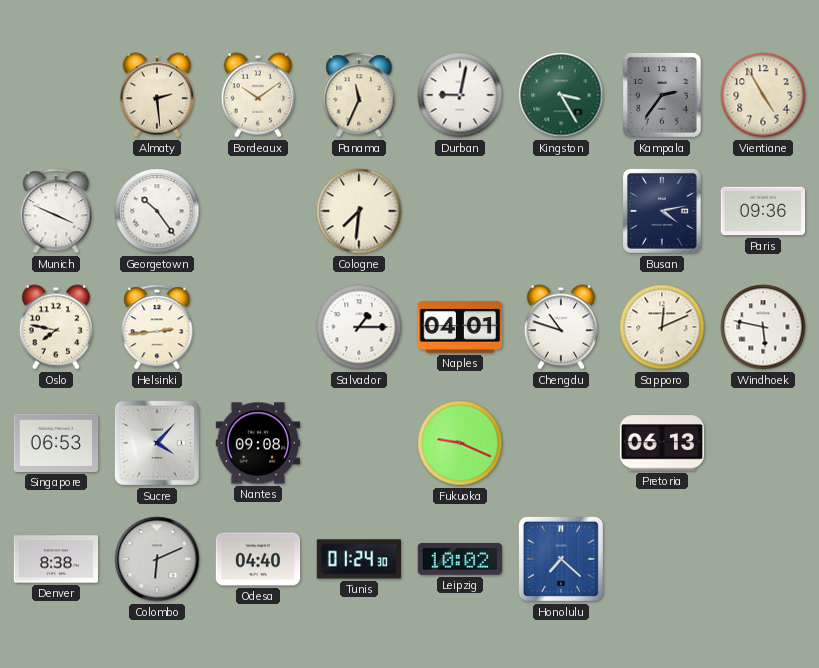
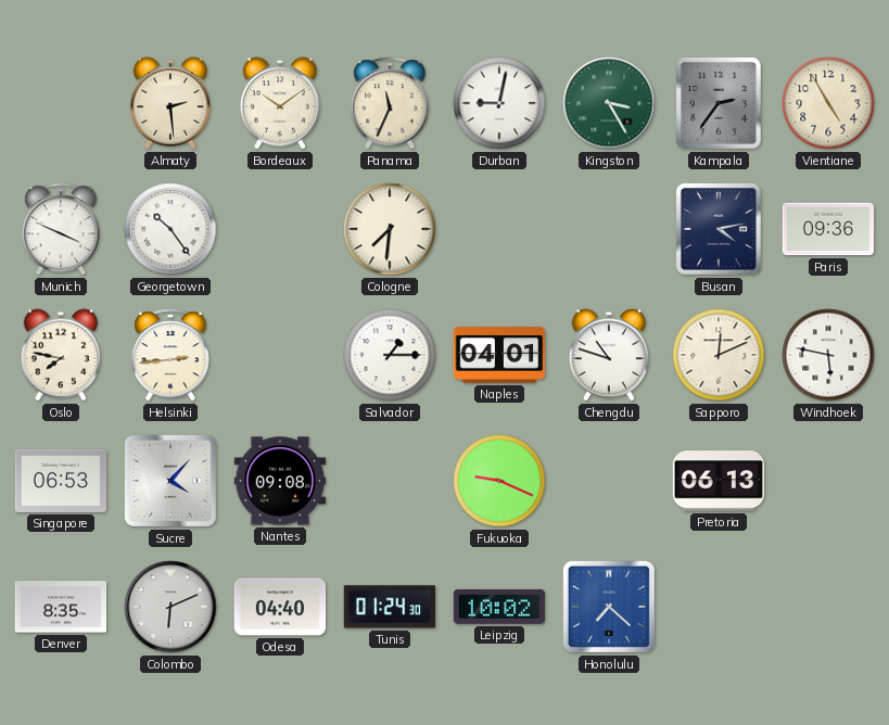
Denver: 8:38 -> 8:35 (61, 607)
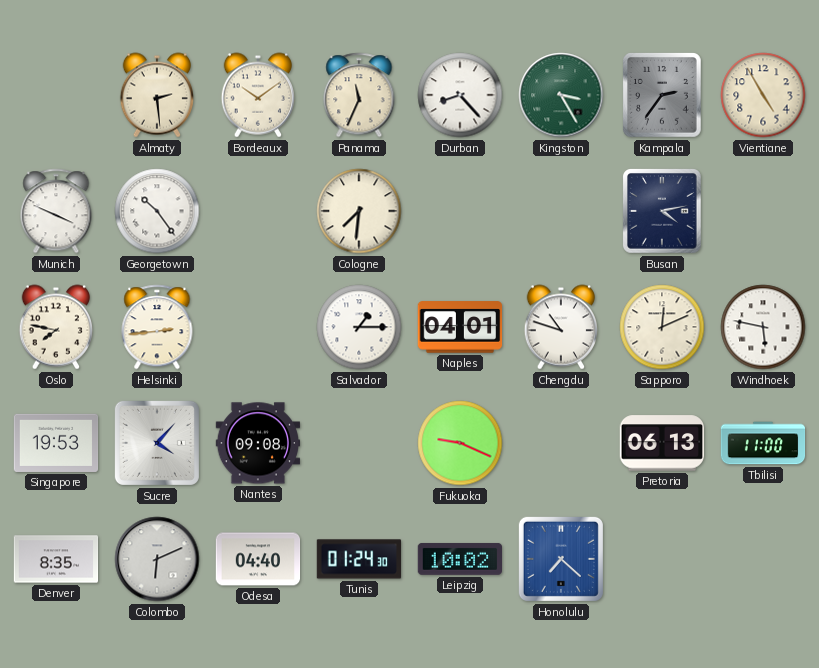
Durban: 9:02 -> 8:23 (460, 95)
Paris: 09:36 -> none (828, 229)
Singapore: 06:53 -> 19:53 (56, 443)
Tbilisi: none -> 11:00 (763, 443)
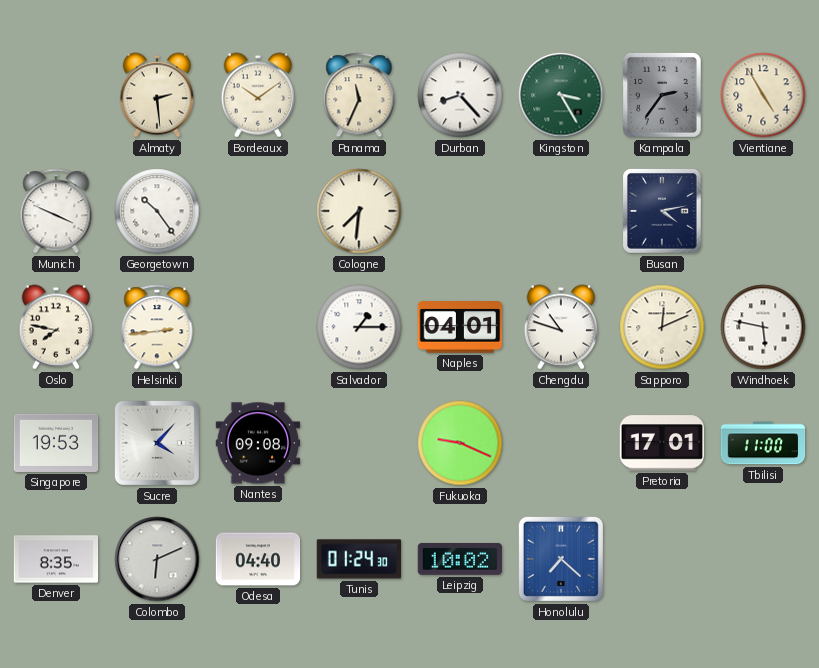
Pretoria: 06:13 -> 17:01 (662, 443)
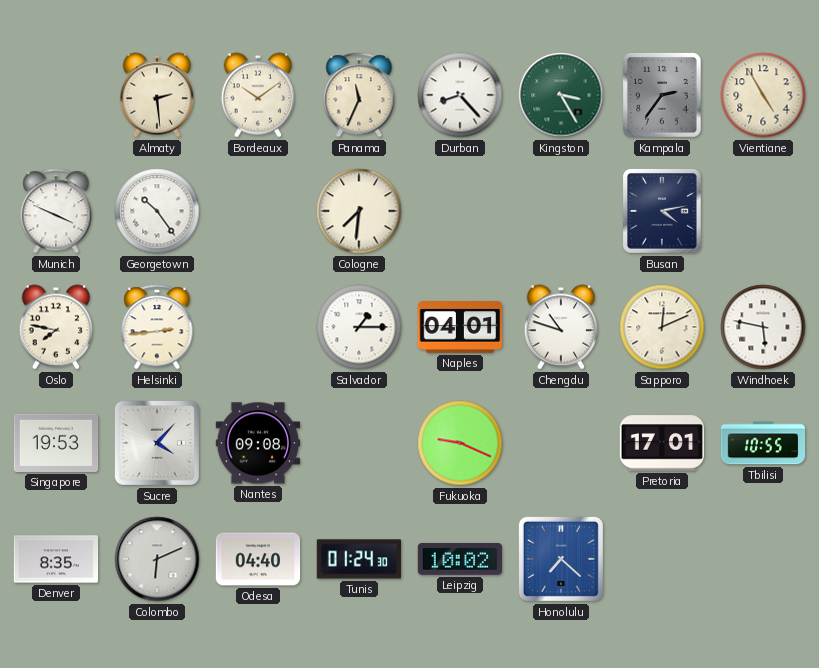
Tbilisi: 11:00 -> 10:55 (763, 443)
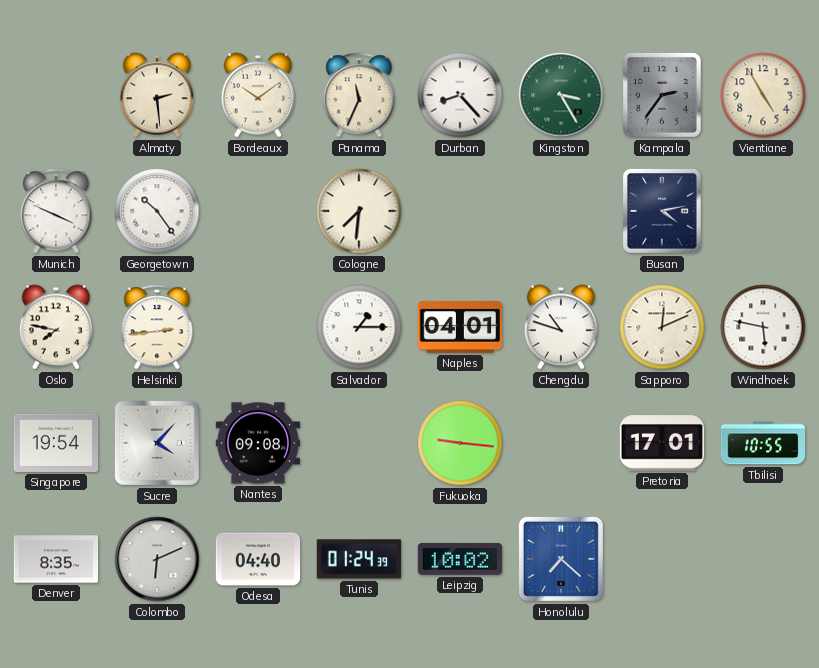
Singapore: 19:53 -> 19:54 (56, 443)
Fukuoka: 9:19 -> 9:16 (460, 443)
Tunis: 01:24:30 -> 01:24:39 (359, 559)
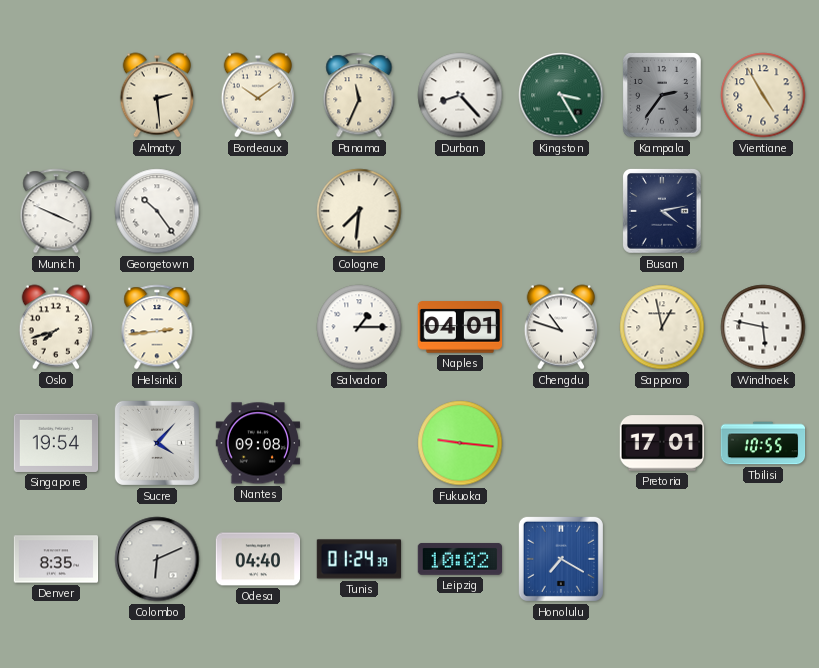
Oslo: 7:47 -> 7:42 (55, 327)
Sapporo: 12:11 -> 12:58 (662, 327)
Honolulu: 7:22 -> 7:20 (561, 559)
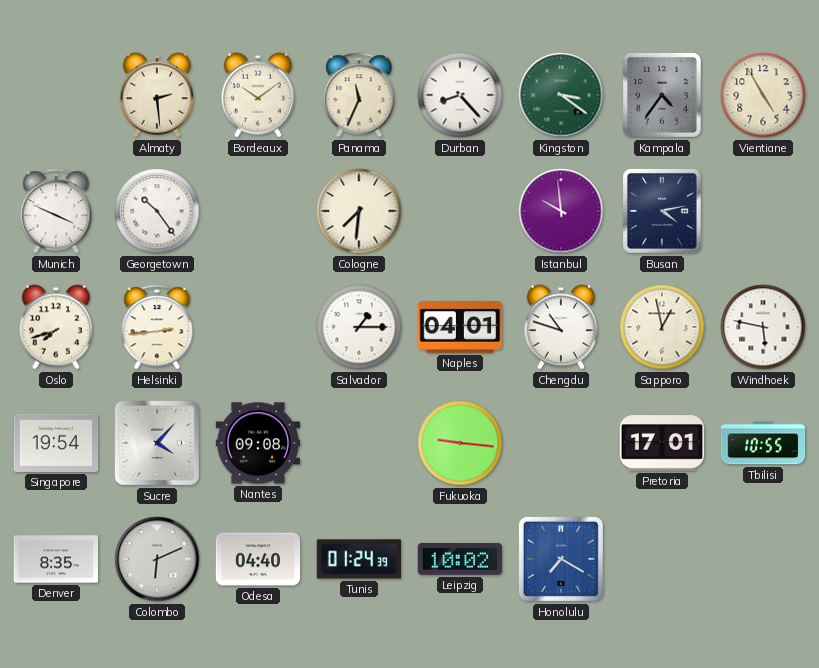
Kingston: 3:25 -> 3:21 (561, 95)
Kampala: 2:36 -> 4:36 (663, 96)
Istanbul: none -> 9:59 (561, 211)
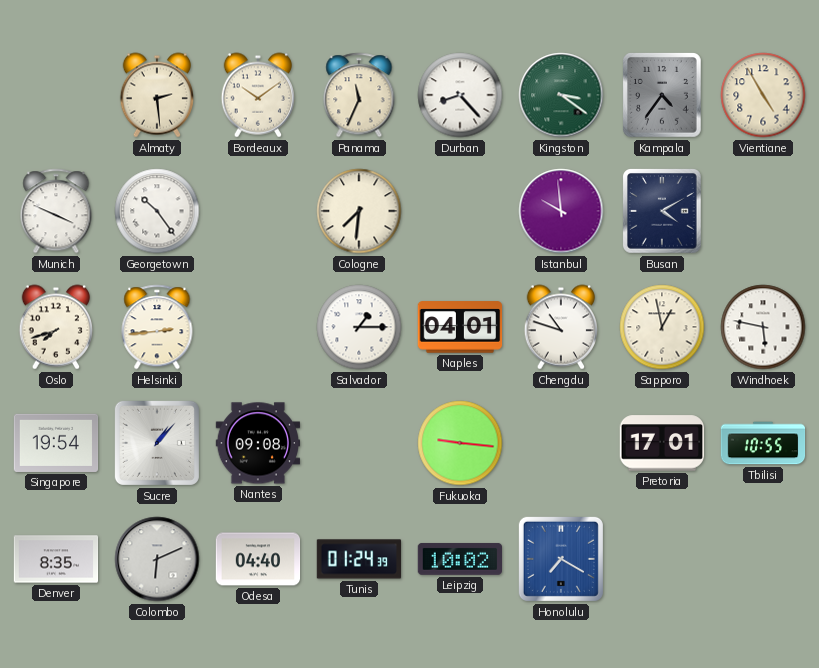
Busan: 4:13 -> 4:10 (663, 212)
Sucre: 4:07 -> 1:07 (157, 443)
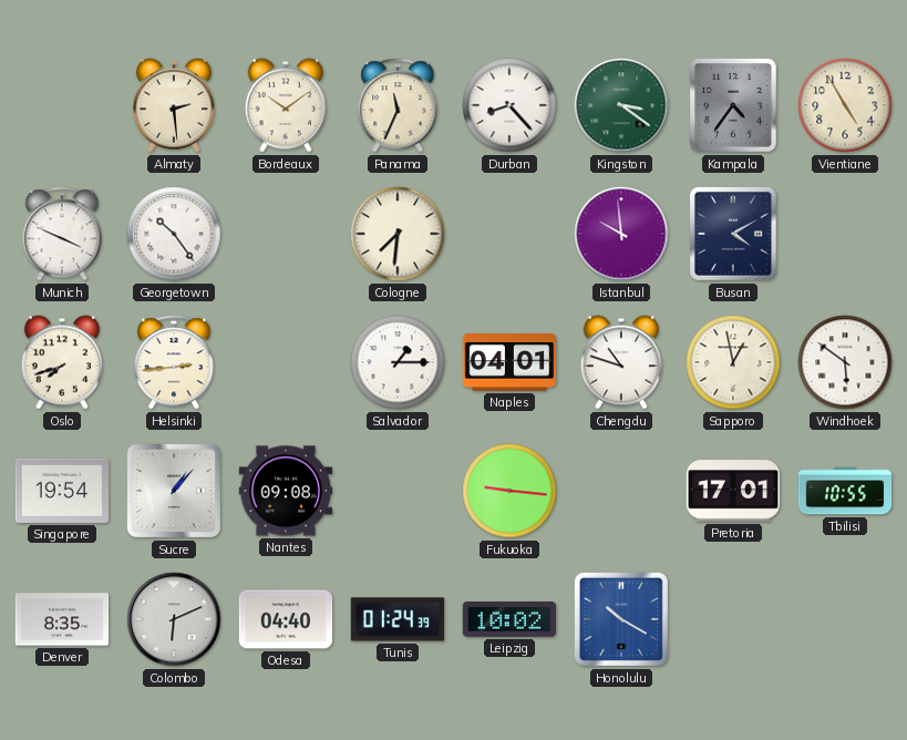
Windhoek: 5:47 -> 5:51 (845, 362)
Honolulu: 7:20 -> 10:20 (621, 619)
